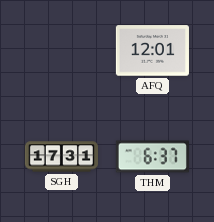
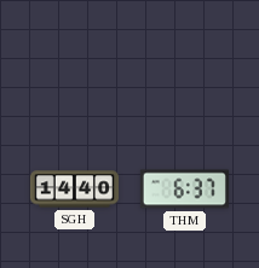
AFQ: 12:01 -> none (152, 51)
SGH: 17:31 -> 14:40 (74, 190)
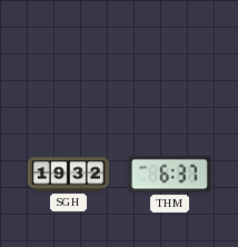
SGH: 14:40 -> 19:32 (68, 175)
